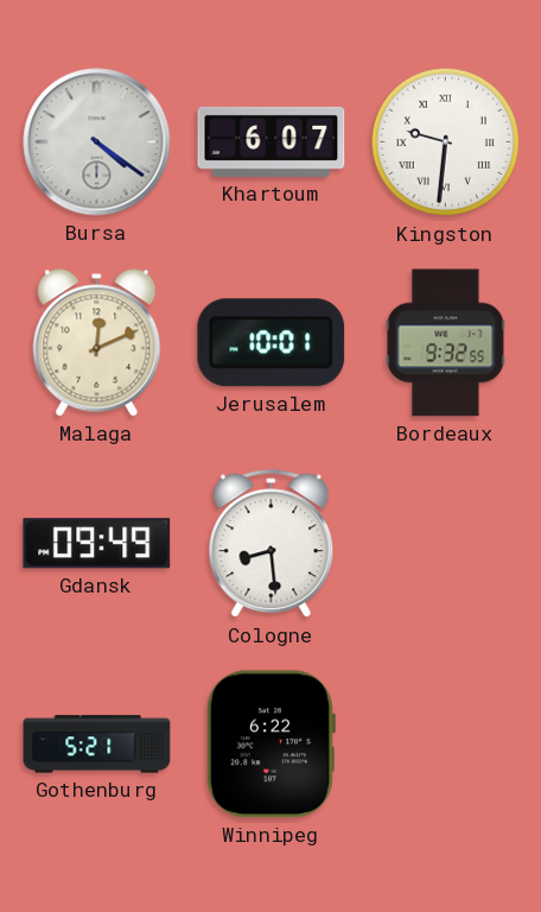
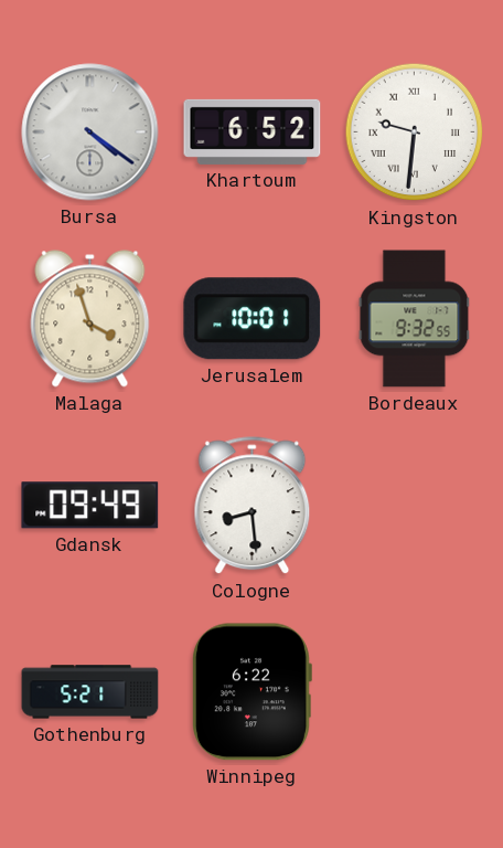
Khartoum: 6:07 -> 6:52 (253, 131)
Malaga: 12:11 -> 3:57 (90, 319)
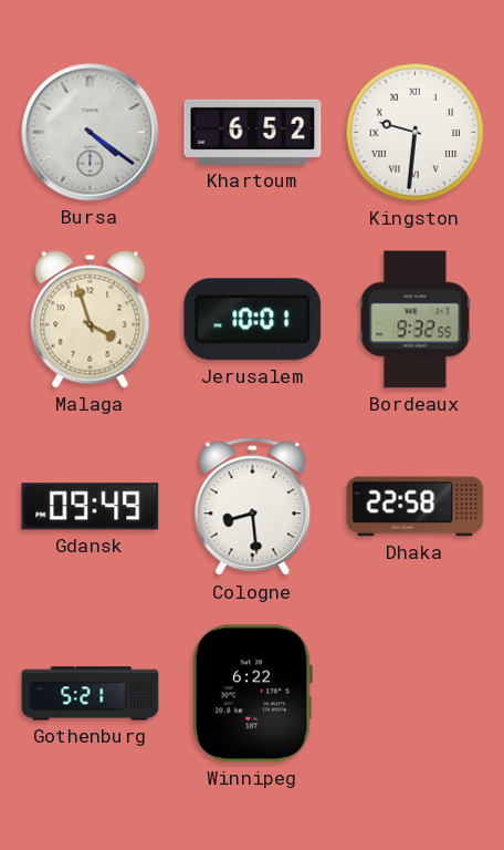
Dhaka: none -> 22:58 (416, 507)
